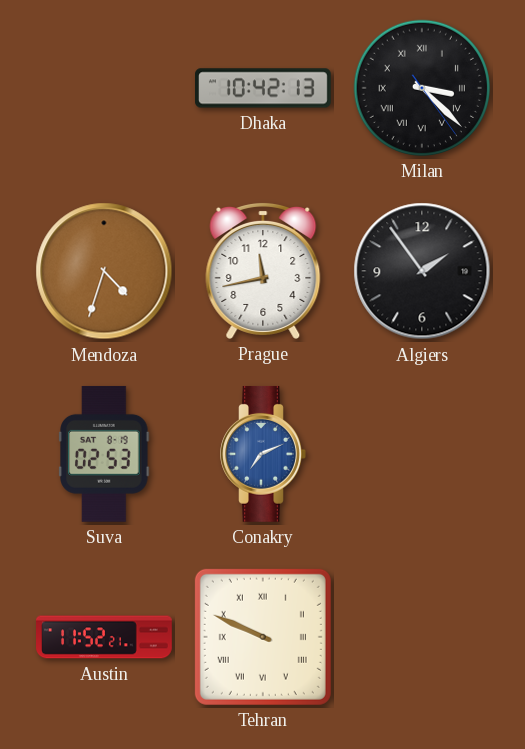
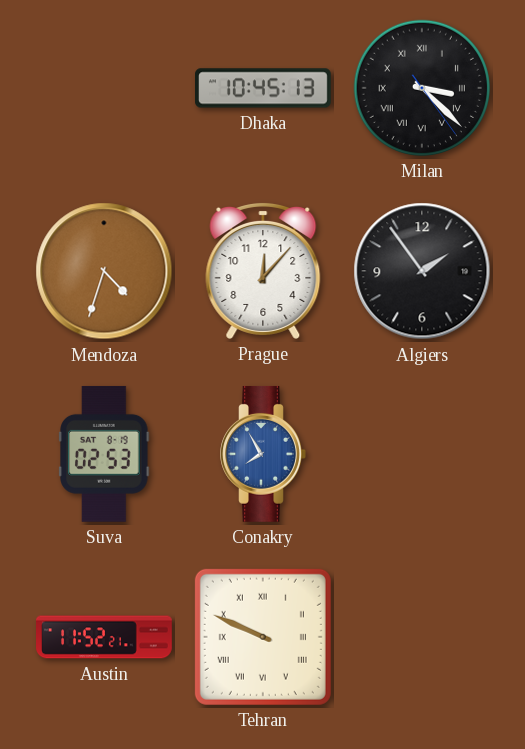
Dhaka: 10:42 -> 10:45 (264, 88)
Prague: 11:43 -> 12:07 (263, 270)
Conakry: 7:11 -> 7:55 (263, 454)
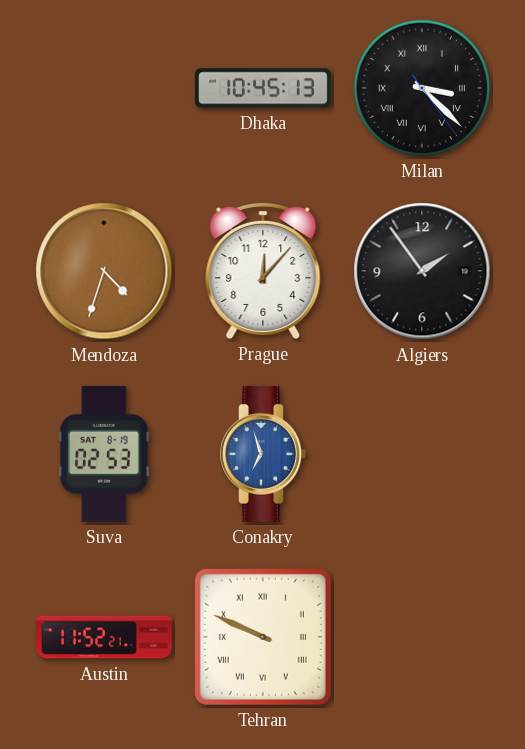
Conakry: 7:55 -> 6:57 (263, 454)
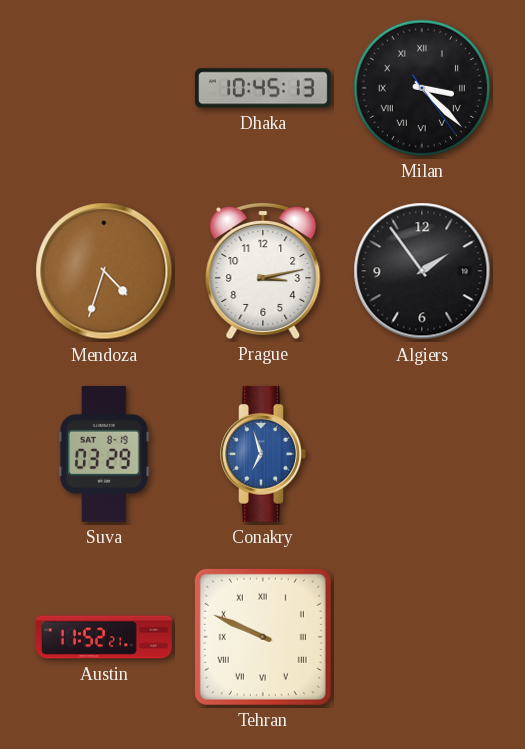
Prague: 12:07 -> 3:13 (263, 270)
Suva: 02:53 -> 03:29 (104, 454)
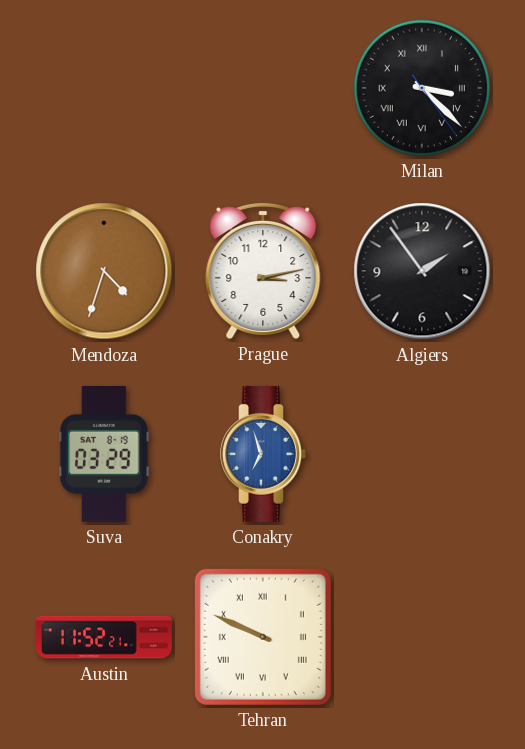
Dhaka: 10:45 -> none (264, 88)
